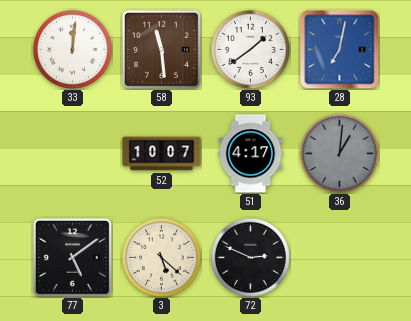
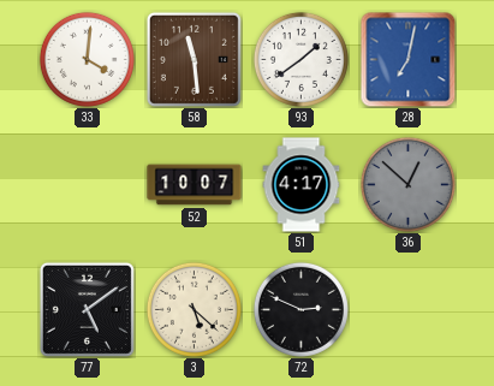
33: 12:01 -> 4:01 (87, 59)
36: 1:01 -> 12:52 (407, 184)
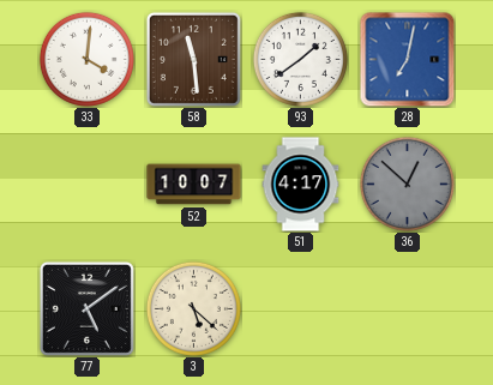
72: 2:49 -> none (300, 309)
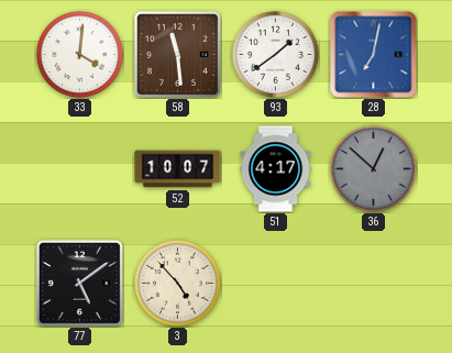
3: 5:22 -> 4:53 (177, 283)
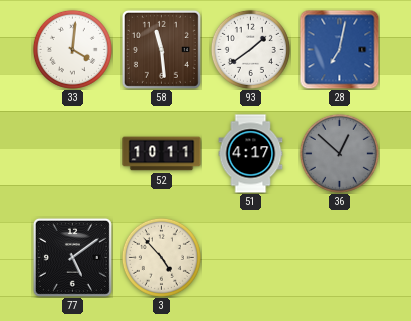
52: 10:07 -> 10:11 (162, 154)
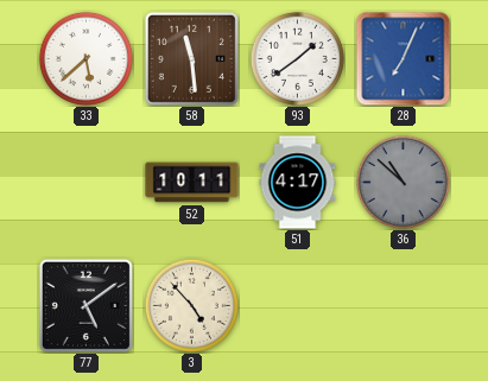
33: 4:01 -> 5:38 (85, 58)
28: 7:02 -> 7:04 (403, 58)
36: 12:52 -> 10:52 (403, 182)
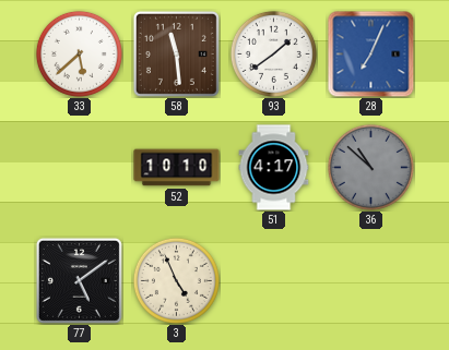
52: 10:11 -> 10:10 (177, 168)
3: 4:53 -> 4:56 (176, 280)
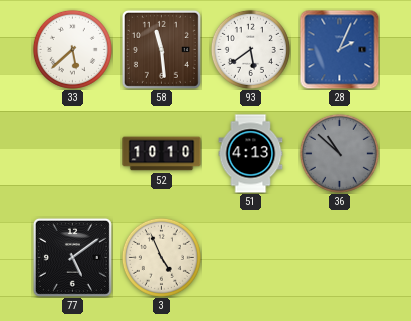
93: 1:39 -> 5:39 (250, 49)
28: 7:04 -> 2:04 (339, 49)
51: 4:17 -> 4:13 (251, 154)
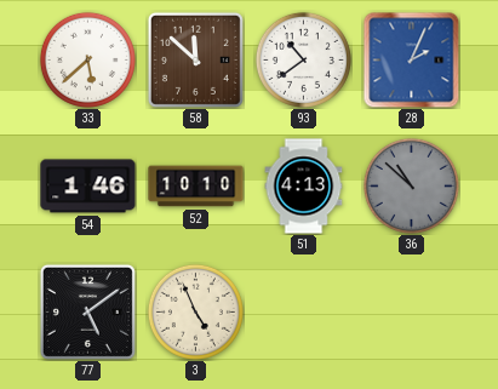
58: 11:29 -> 11:52 (195, 59)
93: 5:39 -> 10:39 (303, 59)
54: none -> 1:46 (88, 187)
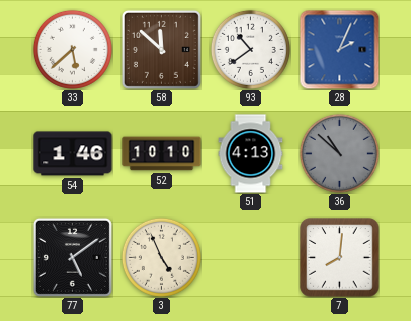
7: none -> 8:01 (340, 258)
